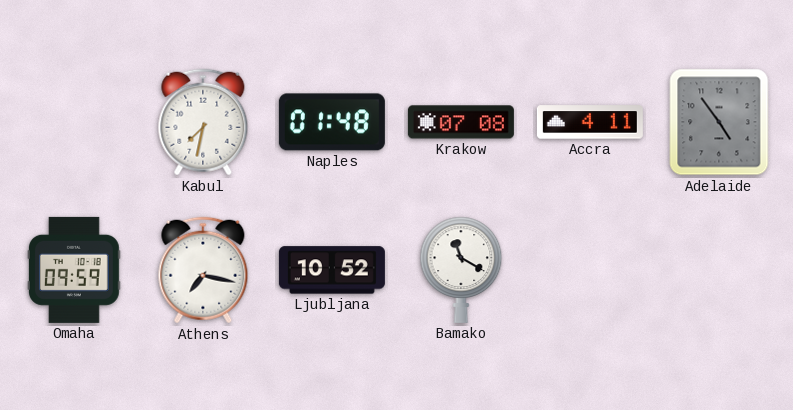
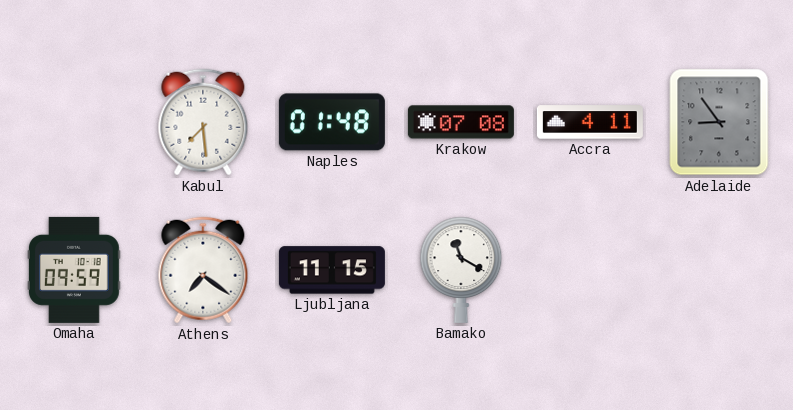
Kabul: 7:32 -> 7:29 (203, 122)
Adelaide: 4:54 -> 8:54 (719, 122)
Athens: 7:17 -> 7:21 (203, 270)
Ljubljana: 10:52 -> 11:15 (332, 270)
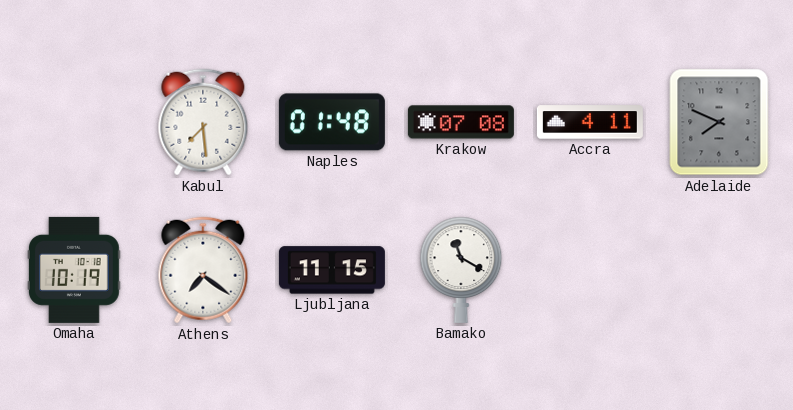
Adelaide: 8:54 -> 7:49 (719, 122)
Omaha: 09:59 -> 10:19 (74, 270)
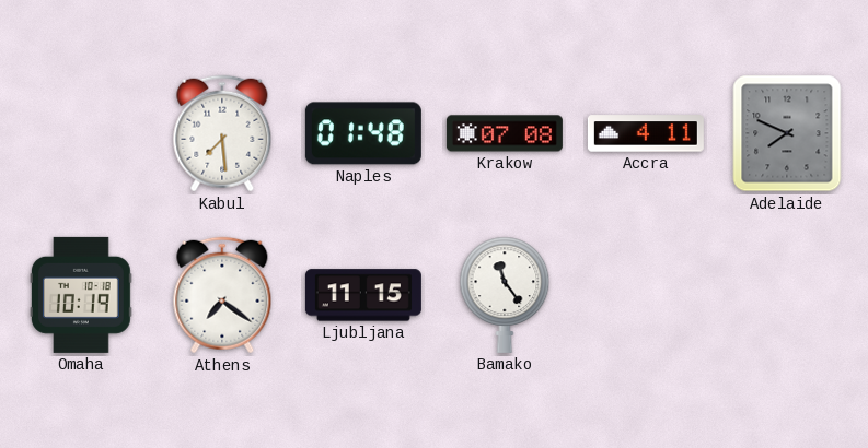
Bamako: 11:20 -> 11:24 (505, 295)
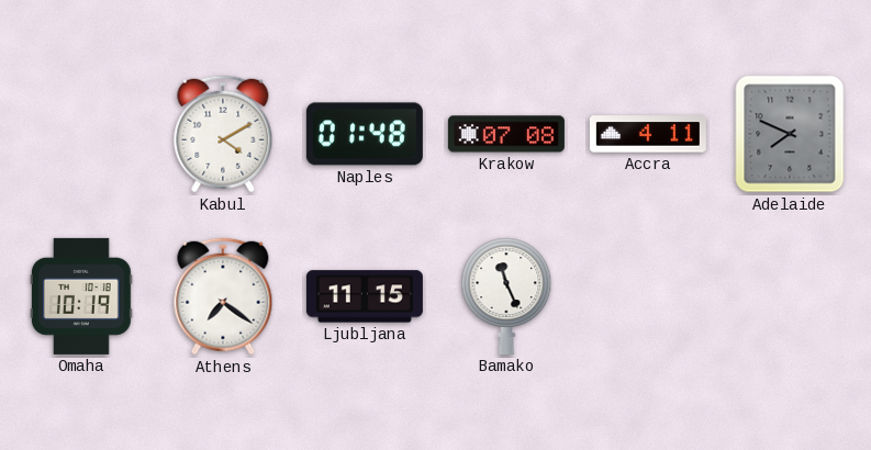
Kabul: 7:29 -> 4:10 (223, 134)
Bamako: 11:24 -> 11:26 (506, 296)
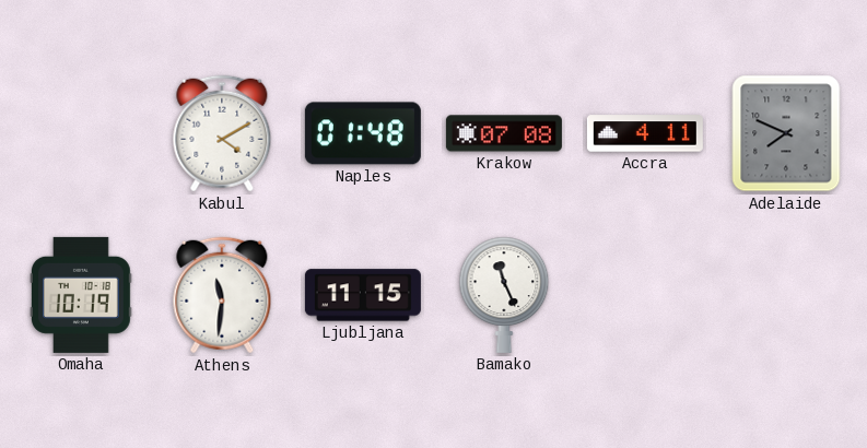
Athens: 7:21 -> 11:31 (222, 295)
